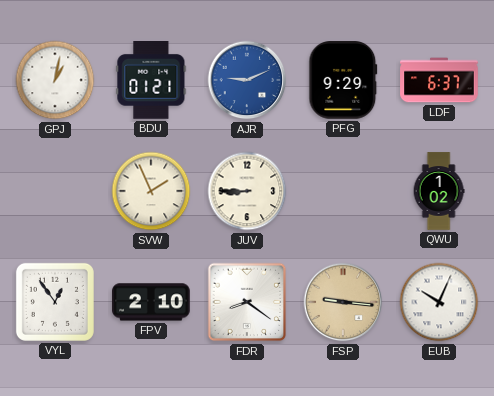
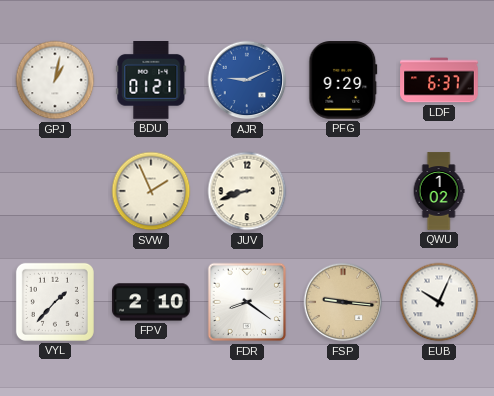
JUV: 8:45 -> 8:42 (247, 191)
VYL: 12:54 -> 1:37 (55, 302)
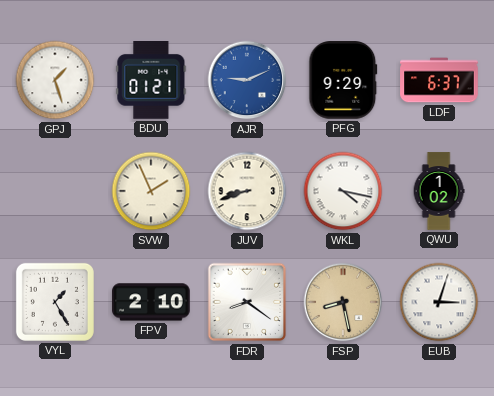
GPJ: 1:02 -> 1:27 (55, 80)
WKL: none -> 4:17 (343, 191)
VYL: 1:37 -> 1:25 (55, 302)
FSP: 9:16 -> 8:28 (343, 302)
EUB: 10:04 -> 3:03 (439, 302)
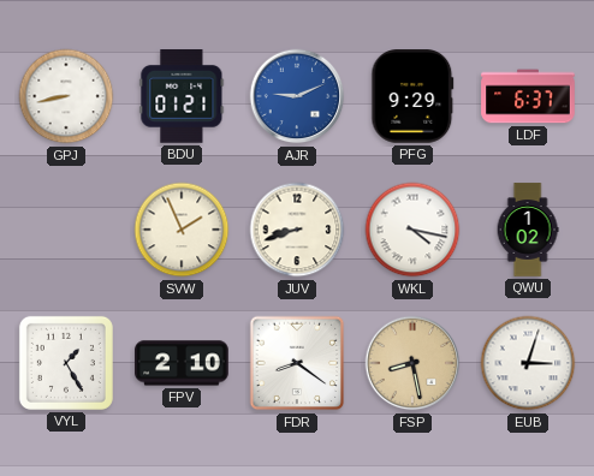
GPJ: 1:27 -> 8:43 (66, 96)
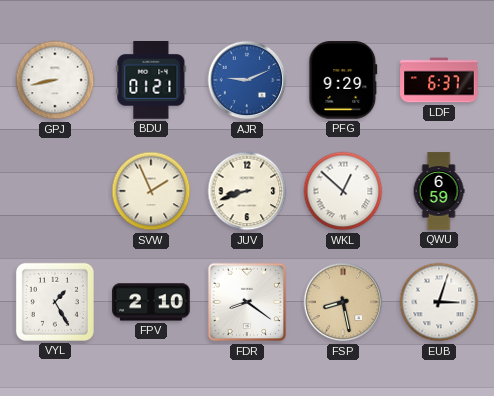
WKL: 4:17 -> 12:52 (343, 191)
QWU: 1:02 -> 6:59 (439, 191)
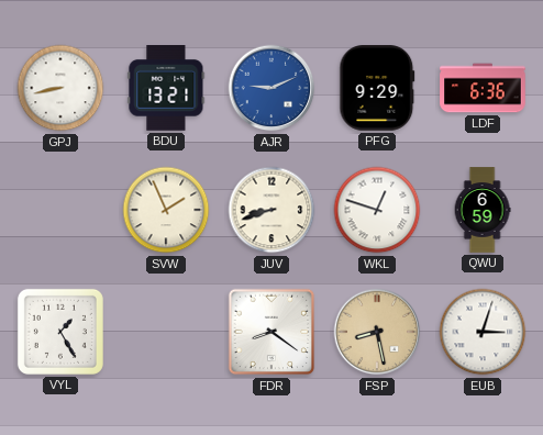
BDU: 01:21 -> 13:21 (166, 89)
LDF: 6:37 -> 6:36 (483, 88)
WKL: 12:52 -> 12:48 (377, 210)
FPV: 2:10 -> none (151, 302)
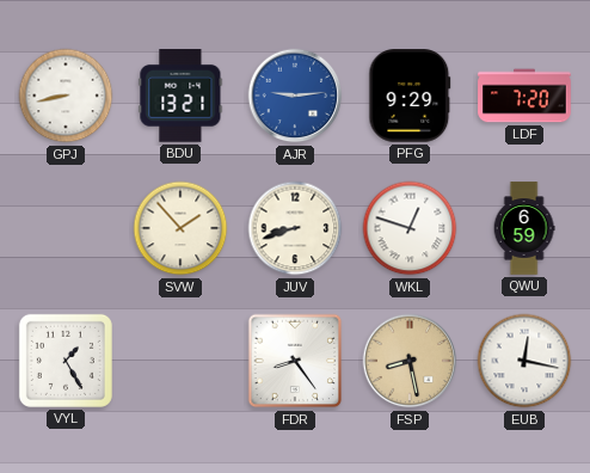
AJR: 9:11 -> 9:14 (295, 96)
LDF: 6:36 -> 7:20 (524, 96)
SVW: 1:56 -> 1:53 (180, 228)
FDR: 8:21 -> 8:24 (295, 361)
EUB: 3:03 -> 12:17 (524, 361)
